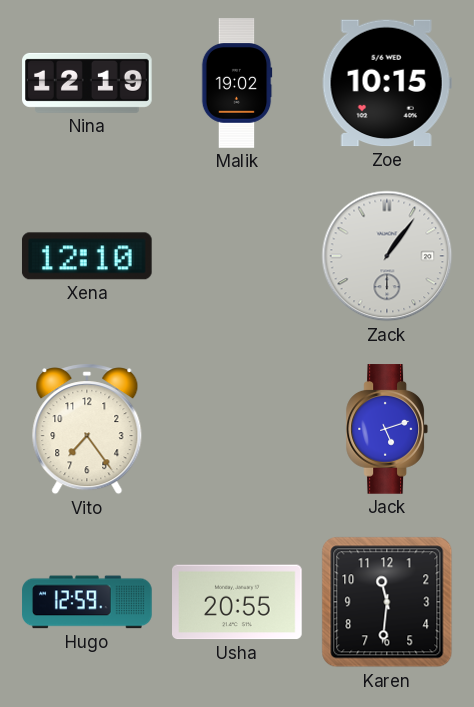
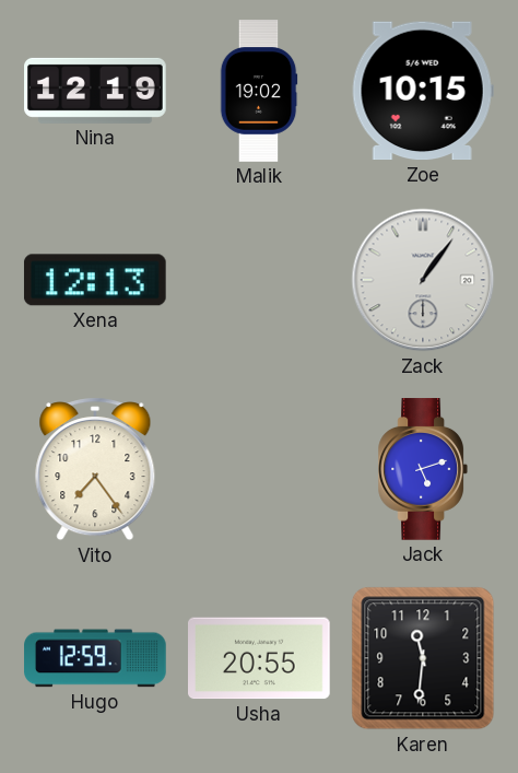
Xena: 12:10 -> 12:13 (95, 280)
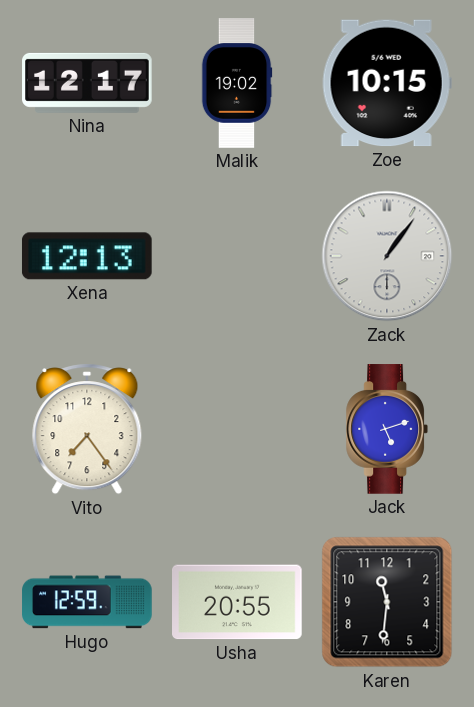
Nina: 12:19 -> 12:17 (87, 83)
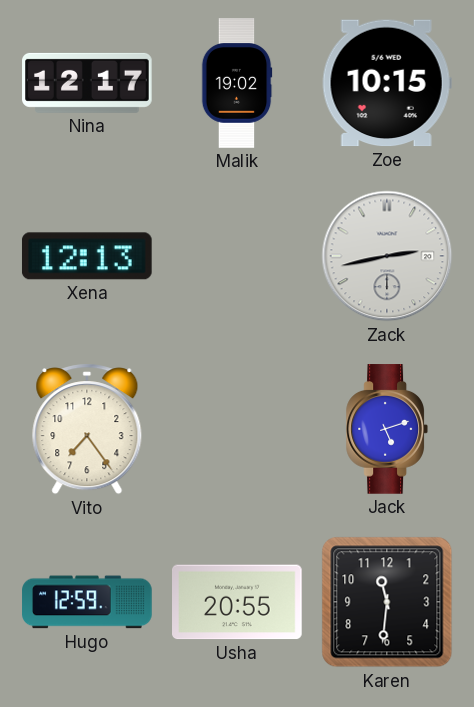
Zack: 1:06 -> 2:43 (387, 256)
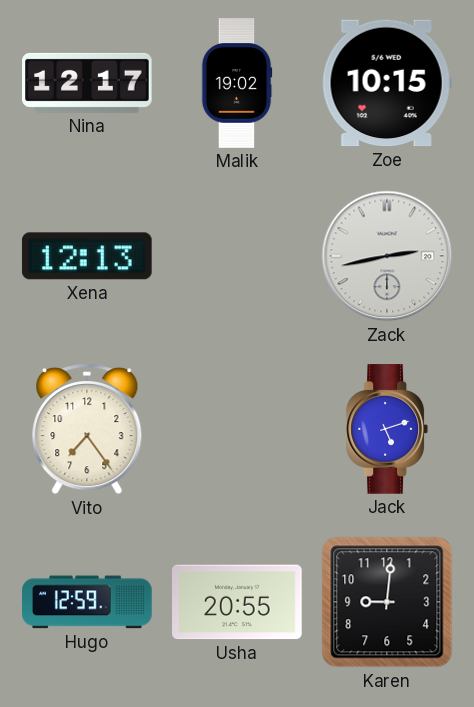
Karen: 11:31 -> 9:01 (387, 602)
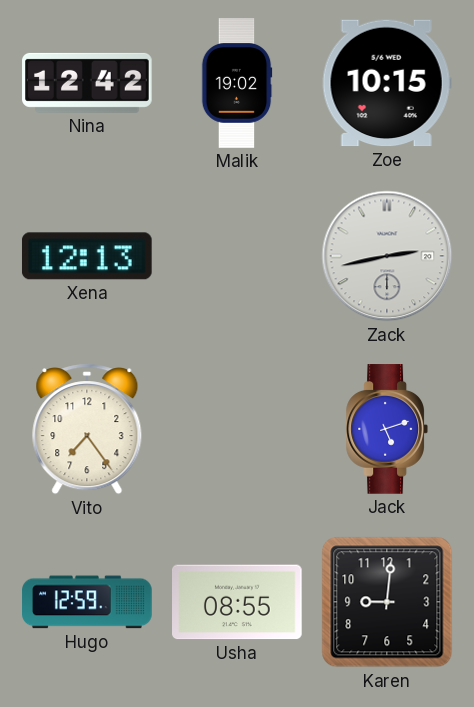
Nina: 12:17 -> 12:42 (87, 83)
Usha: 20:55 -> 08:55 (238, 602)
